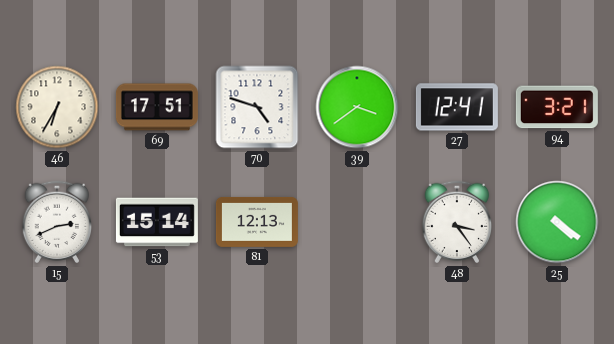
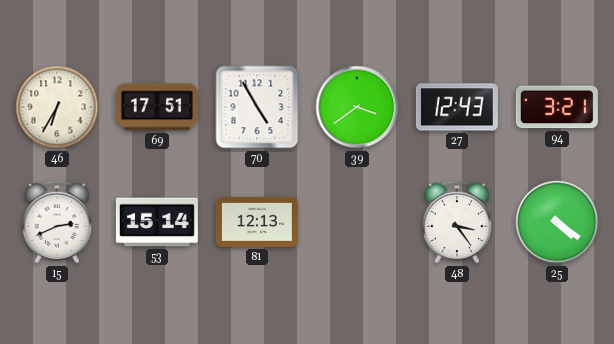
70: 4:48 -> 4:55 (257, 107)
27: 12:41 -> 12:43 (457, 107)
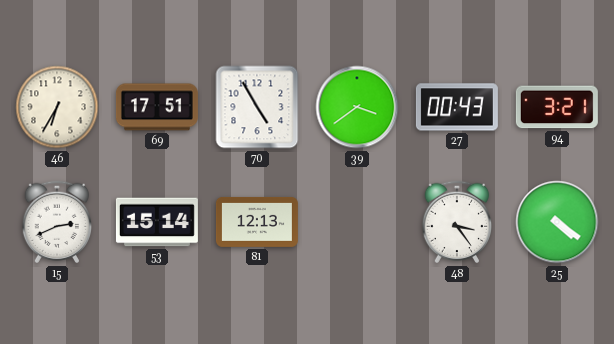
27: 12:43 -> 00:43 (457, 107)
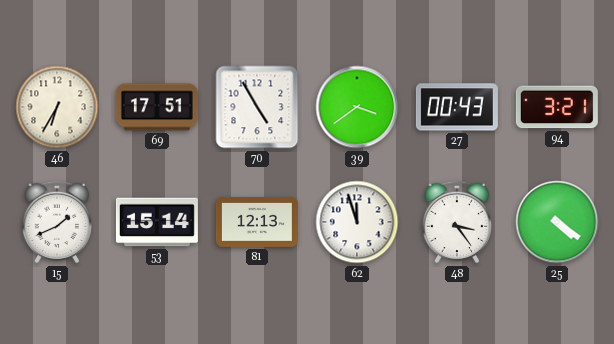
15: 2:41 -> 1:41 (57, 222)
62: none -> 11:57 (357, 222)
